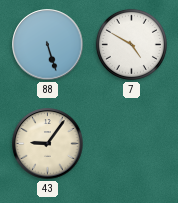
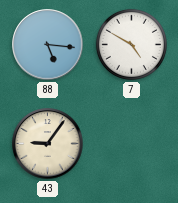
88: 5:27 -> 5:16 (48, 45)
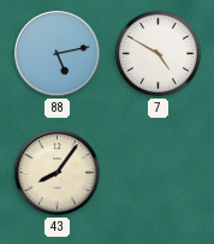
88: 5:16 -> 5:13 (58, 54)
43: 9:06 -> 8:06 (58, 173)
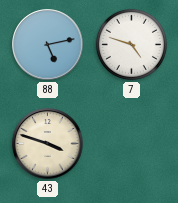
7: 4:50 -> 4:48 (131, 44)
43: 8:06 -> 3:48 (48, 144)
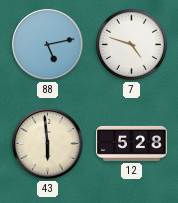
43: 3:48 -> 5:59 (48, 144)
12: none -> 5:28 (132, 143)
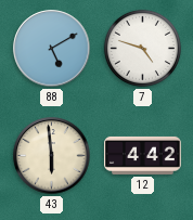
88: 5:13 -> 5:10 (52, 49)
12: 5:28 -> 4:42 (143, 155)
